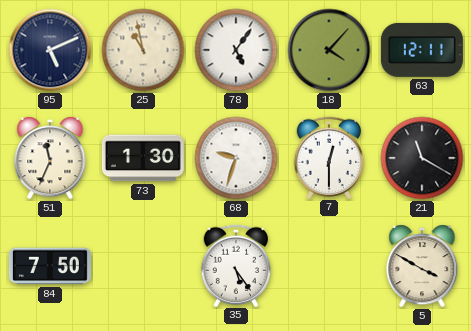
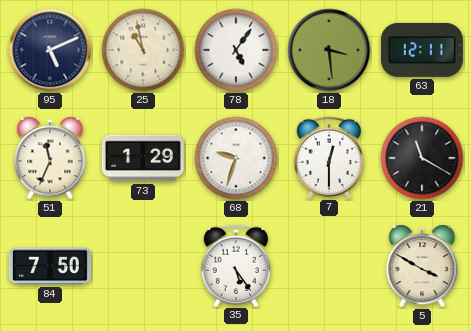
18: 4:07 -> 3:29 (329, 50)
73: 1:30 -> 1:29 (143, 158)
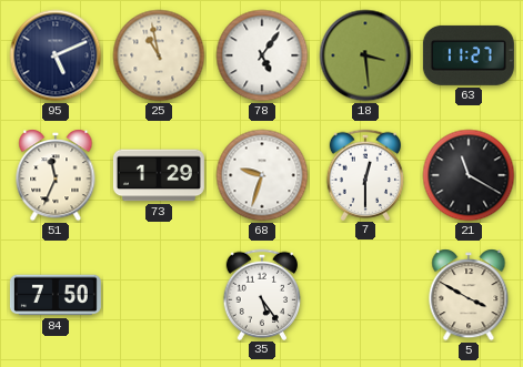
63: 12:11 -> 11:27 (469, 55)
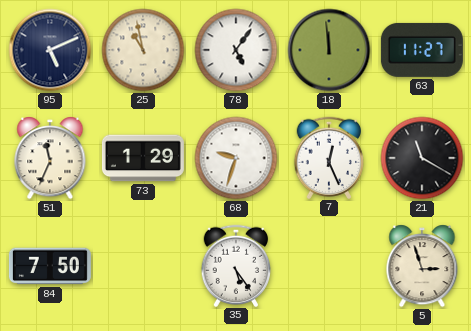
18: 3:29 -> 11:59 (329, 50)
7: 12:30 -> 12:26 (329, 157)
5: 3:50 -> 2:57 (422, 266)
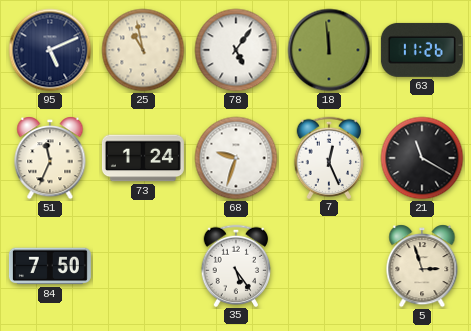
63: 11:27 -> 11:26 (422, 50)
73: 1:29 -> 1:24 (143, 158)
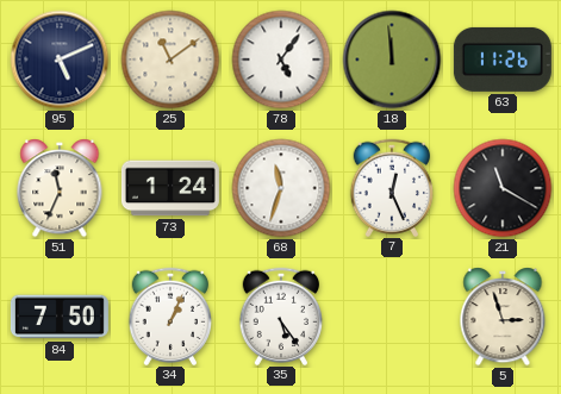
25: 10:58 -> 11:09 (170, 60)
68: 9:33 -> 11:33 (281, 188)
34: none -> 1:04 (170, 315)
